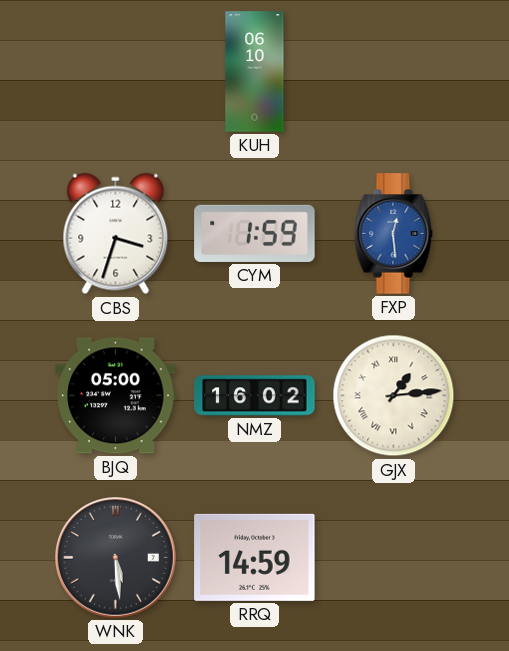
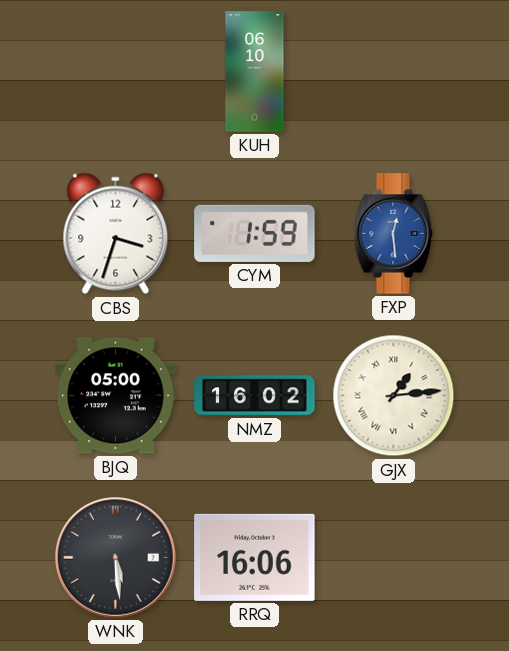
RRQ: 14:59 -> 16:06 (255, 557)
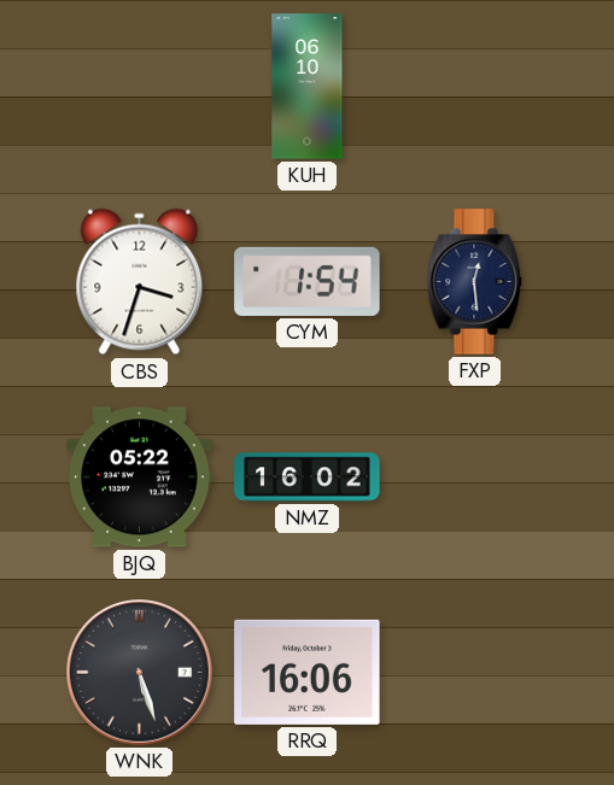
CYM: 1:59 -> 1:54 (308, 281)
FXP dial: blue -> navy (475, 282)
BJQ: 05:00 -> 05:22 (140, 478)
GJX: 1:14 -> none (394, 396)
WNK: 5:29 -> 5:27 (140, 673)
